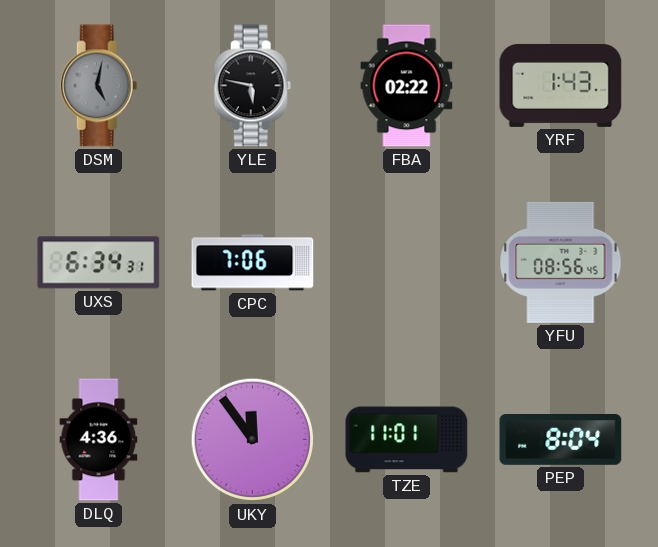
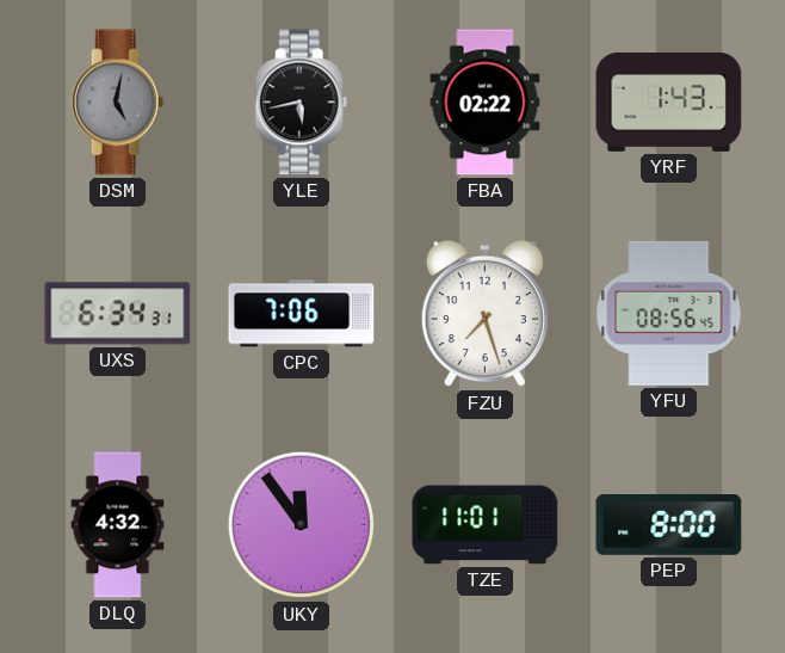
YLE: 5:47 -> 5:43 (302, 103)
FZU: none -> 7:27 (484, 314)
DLQ: 4:36 -> 4:32 (118, 525)
PEP: 8:04 -> 8:00 (669, 525)
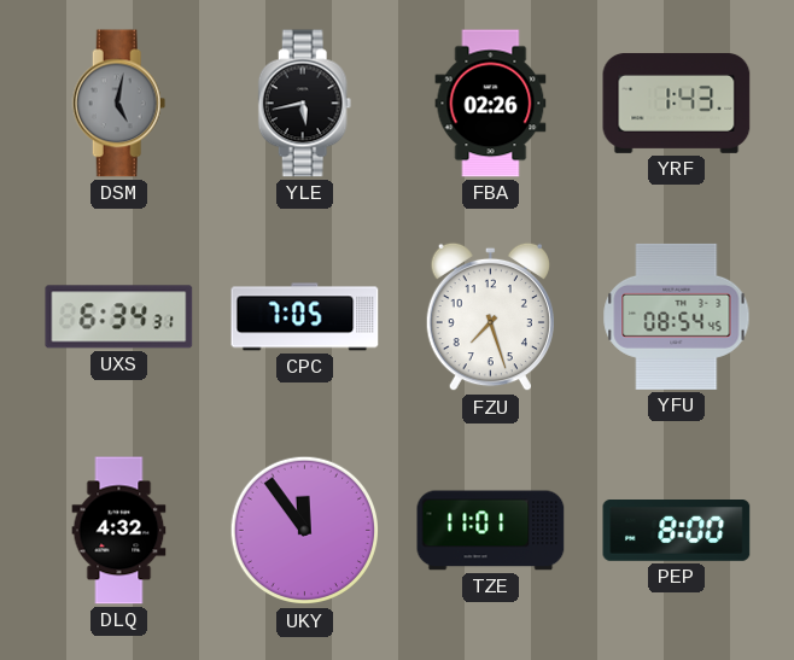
FBA: 02:22 -> 02:26 (491, 104)
CPC: 7:06 -> 7:05 (305, 317)
YFU: 08:56 -> 08:54 (677, 316)
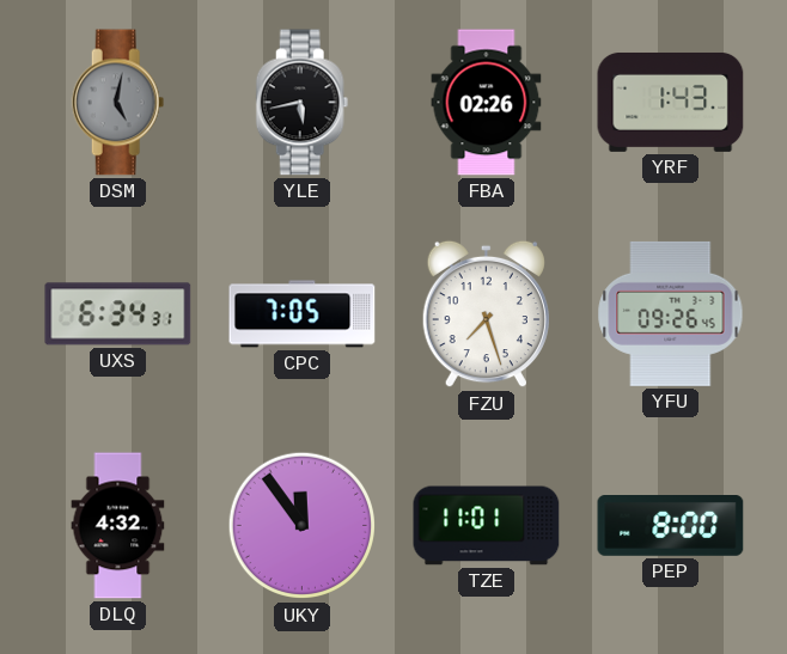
YFU: 08:54 -> 09:26 (671, 313)
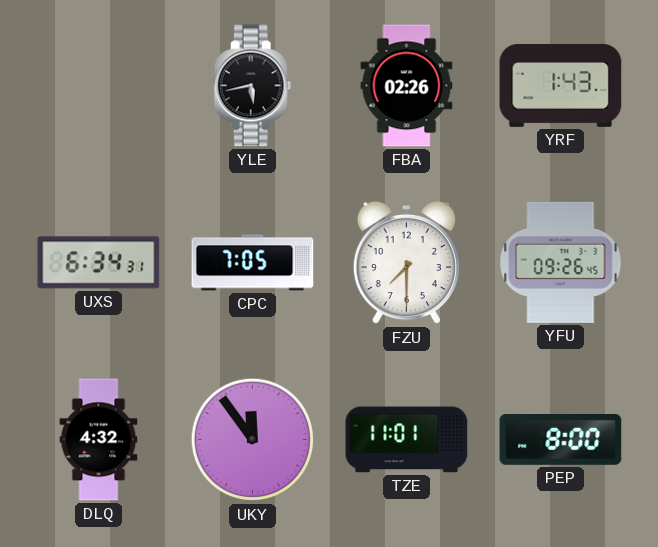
DSM: 5:02 -> none (118, 103)
FZU: 7:27 -> 7:30 (406, 263)
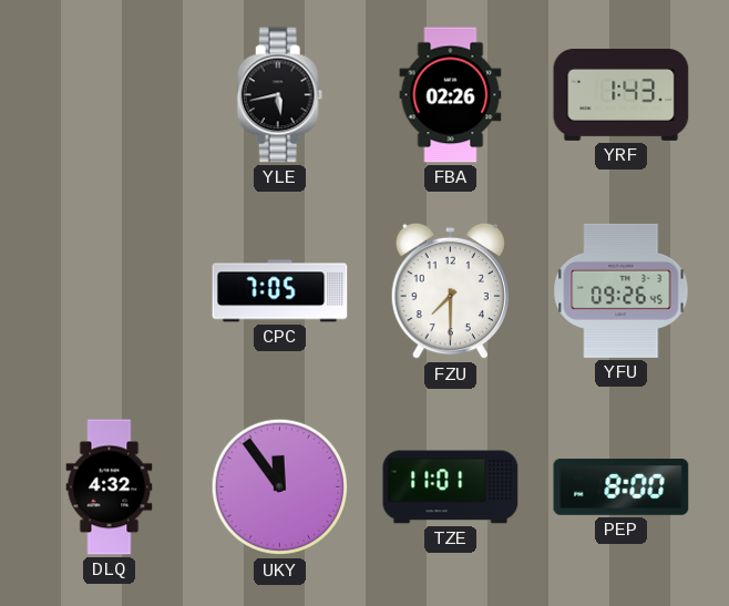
UXS: 6:34 -> none (99, 263)
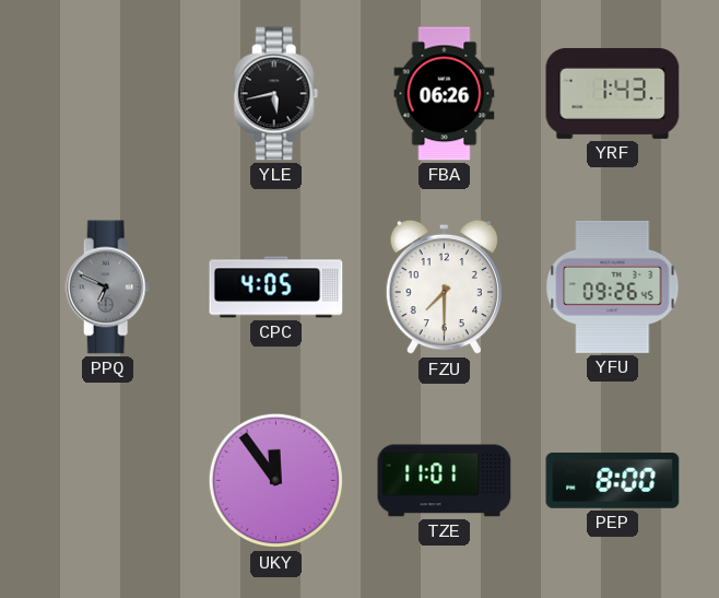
FBA: 02:26 -> 06:26 (445, 94)
PPQ: none -> 6:49 (108, 288)
CPC: 7:05 -> 4:05 (276, 288)
DLQ: 4:32 -> none (110, 487)
